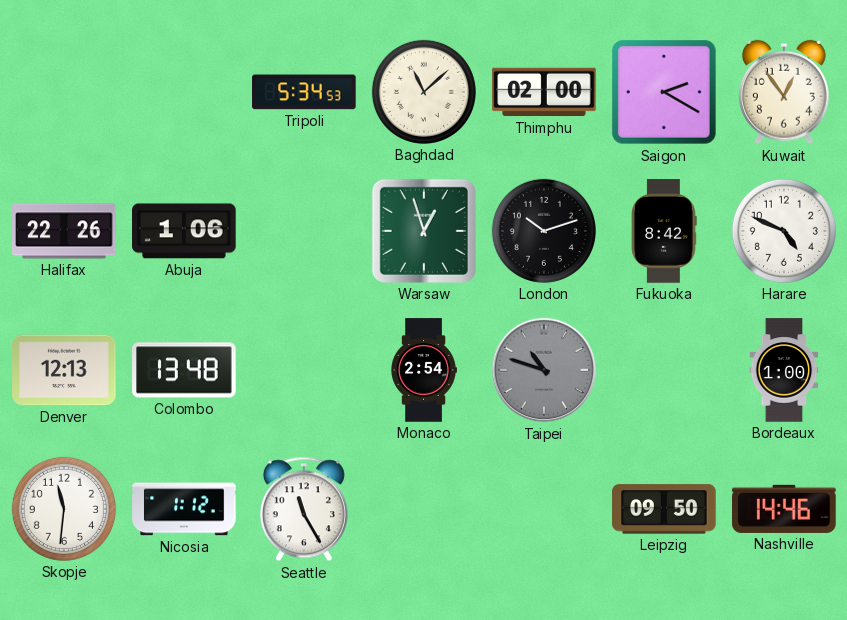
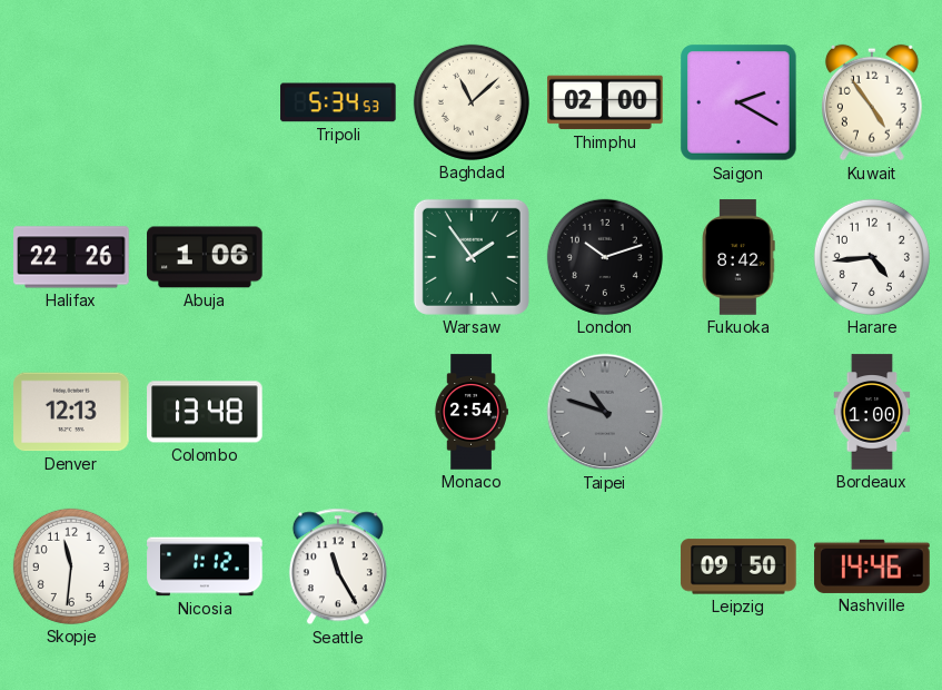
Kuwait: 12:54 -> 4:54 (872, 102)
Warsaw: 12:57 -> 1:54 (472, 257)
Harare: 4:49 -> 4:44 (872, 257)
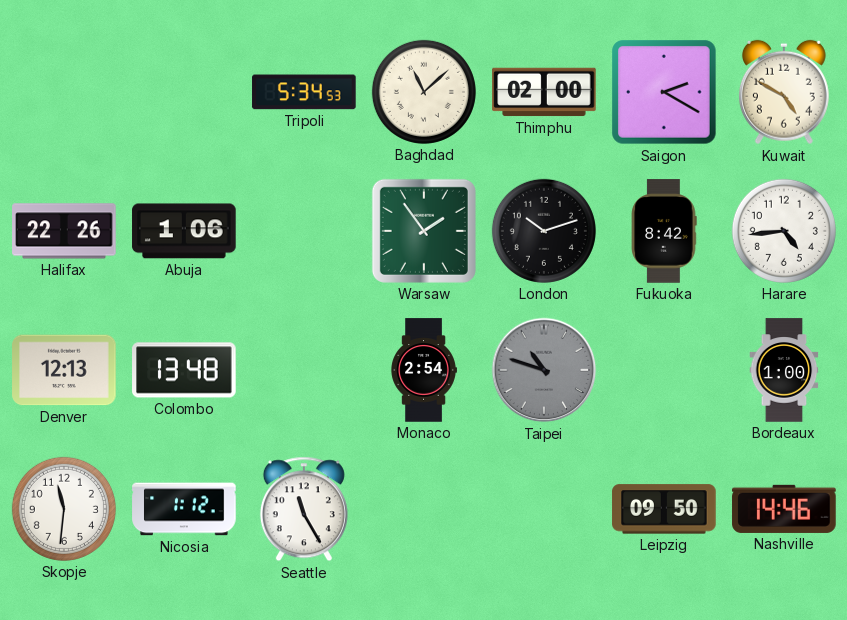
Kuwait: 4:54 -> 4:50 (784, 92)
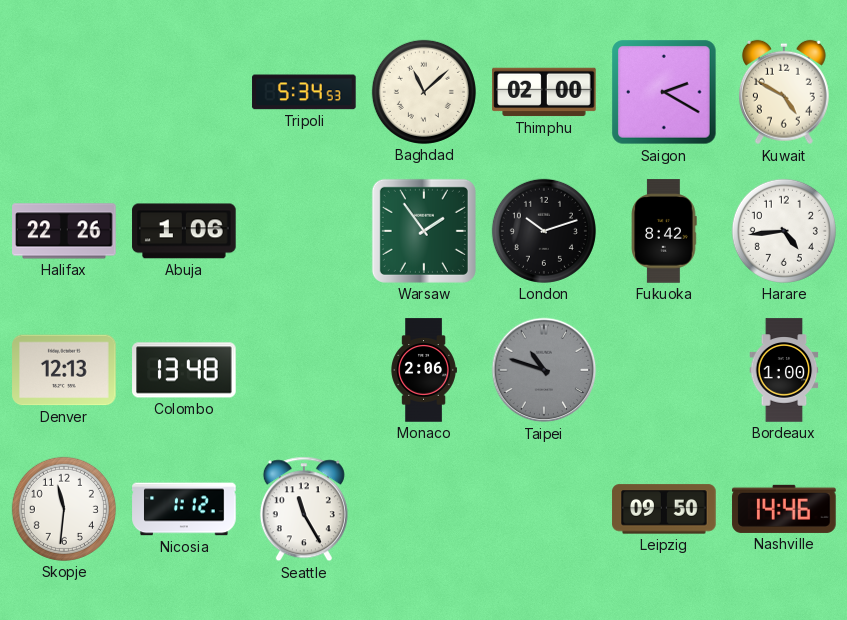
Monaco: 2:54 -> 2:06 (424, 370)
